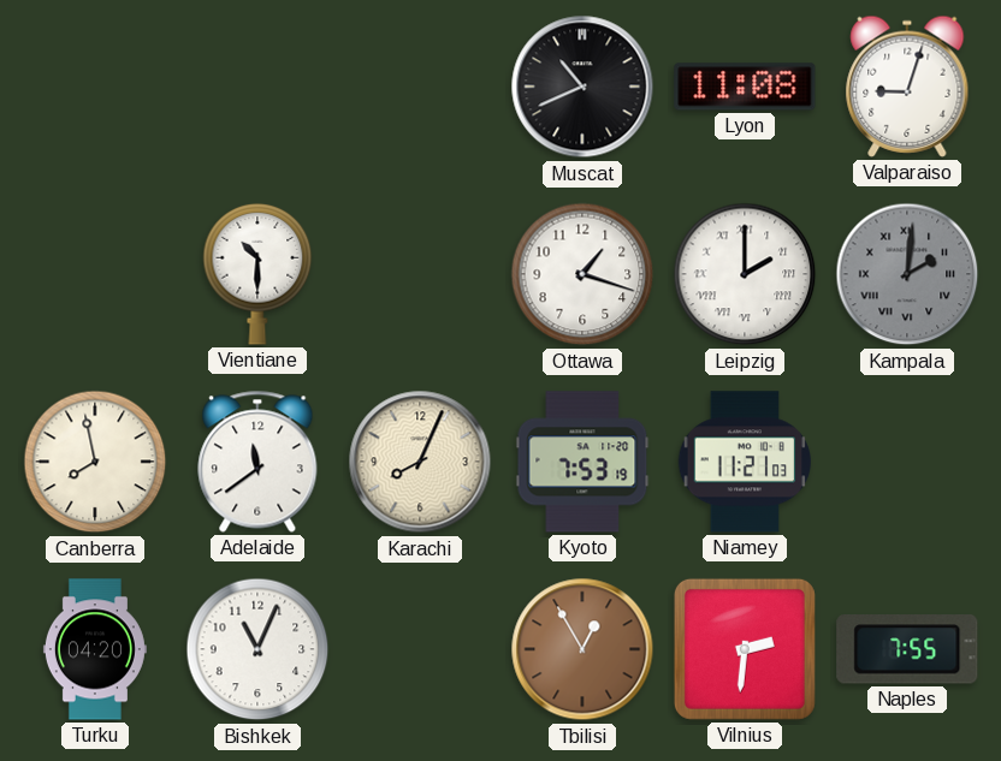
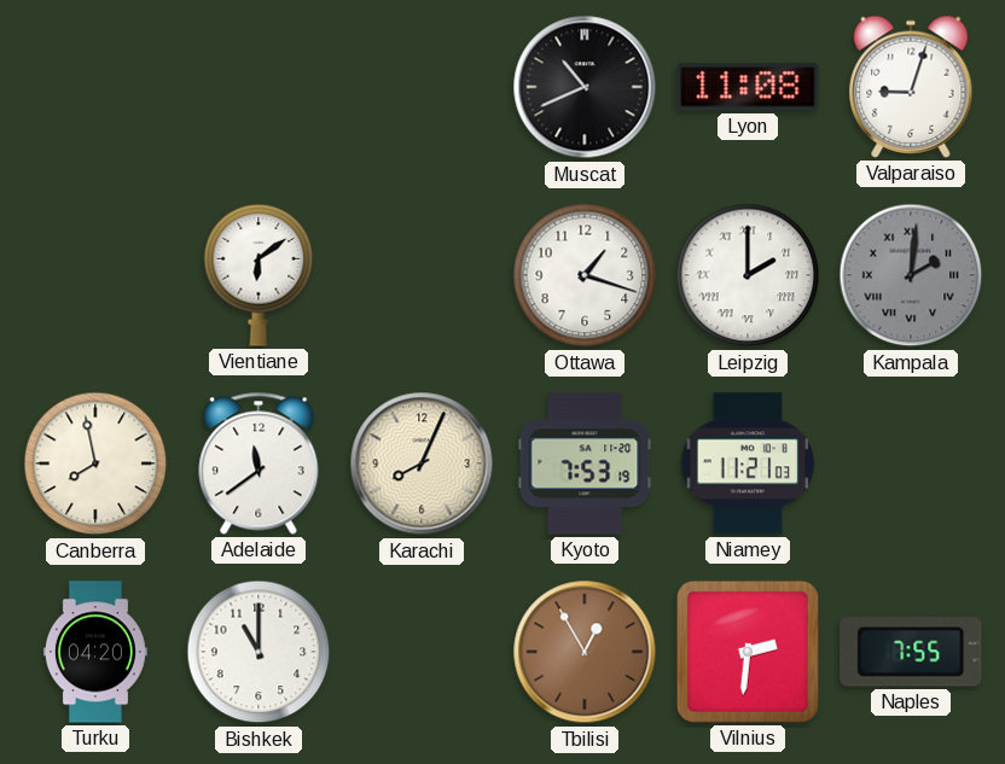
Vientiane: 10:30 -> 6:09 (258, 275)
Bishkek: 11:04 -> 11:00 (258, 652)
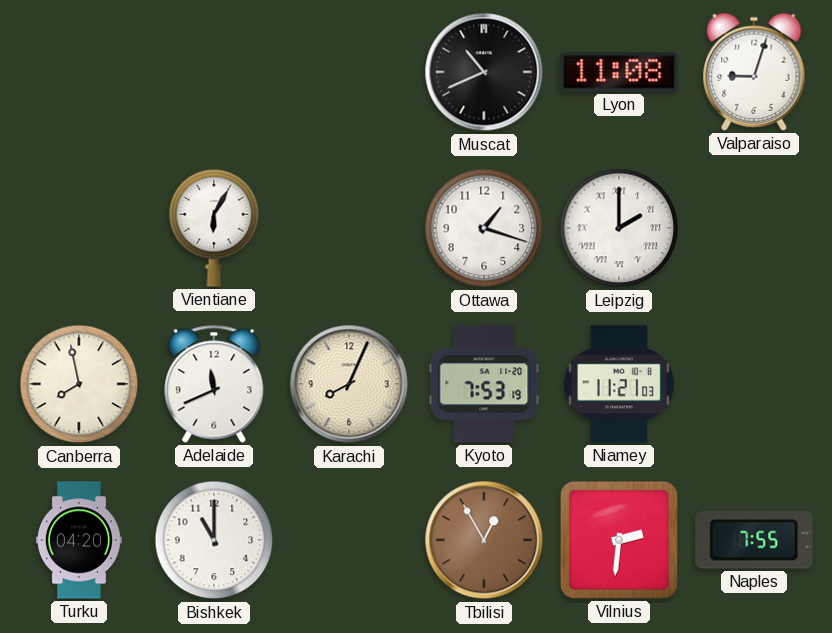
Vientiane: 6:09 -> 6:05 (214, 228)
Kampala: 2:01 -> none (911, 275)
Adelaide: 11:39 -> 11:41 (214, 384)
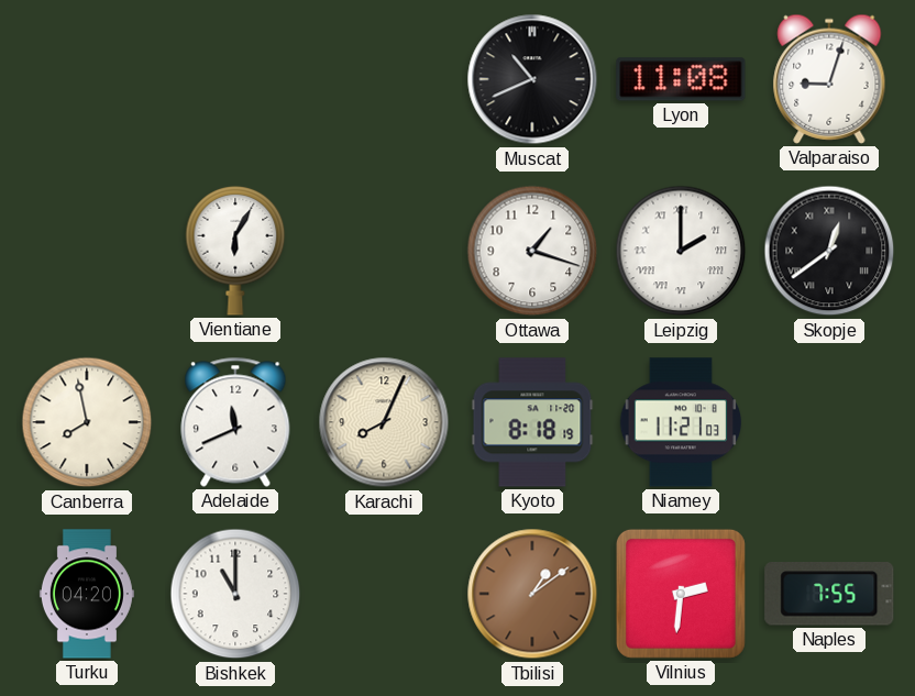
Skopje: none -> 12:39 (829, 251)
Kyoto: 7:53 -> 8:18 (532, 422)
Tbilisi: 12:55 -> 1:09 (532, 594)
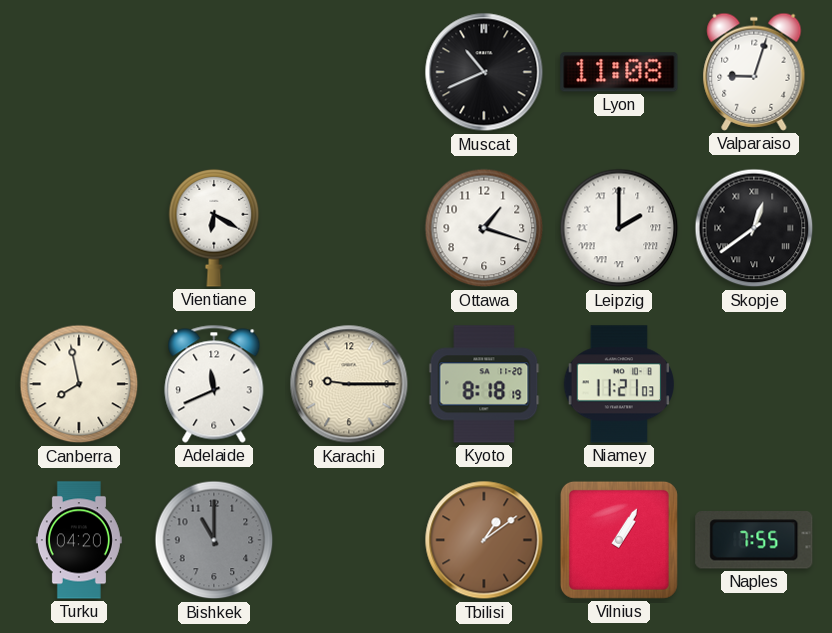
Vientiane: 6:05 -> 6:20 (214, 228)
Karachi: 8:04 -> 9:15 (349, 384)
Bishkek dial: white -> grey (214, 540)
Vilnius: 2:31 -> 1:05 (619, 540)
